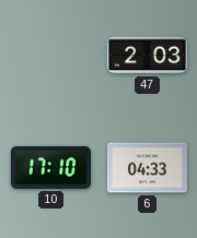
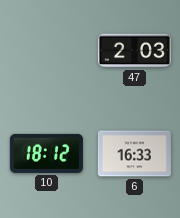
10: 17:10 -> 18:12 (46, 153)
6: 04:33 -> 16:33 (134, 154)
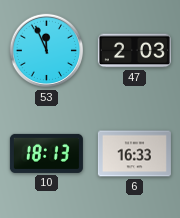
53: none -> 11:56 (47, 51)
10: 18:12 -> 18:13 (46, 153)
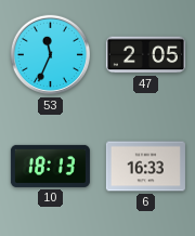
53: 11:56 -> 11:34 (51, 55)
47: 2:03 -> 2:05 (145, 55)
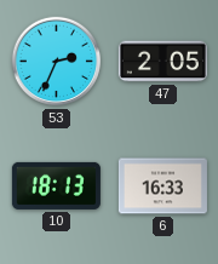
53: 11:34 -> 2:34 (57, 62)
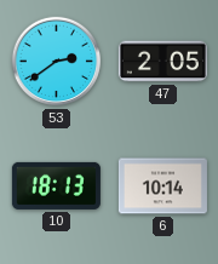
53: 2:34 -> 2:39 (57, 62)
6: 16:33 -> 10:14 (162, 186)
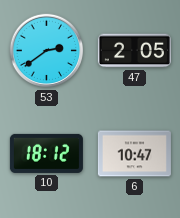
10: 18:13 -> 18:12 (46, 153)
6: 10:14 -> 10:47 (134, 154)
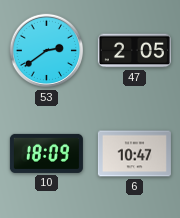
10: 18:12 -> 18:09 (46, 153)
